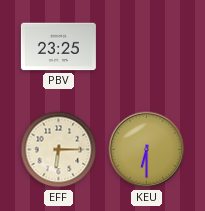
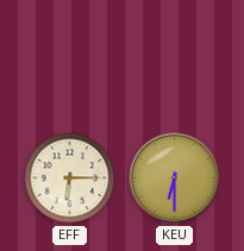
PBV: 23:25 -> none (58, 47)
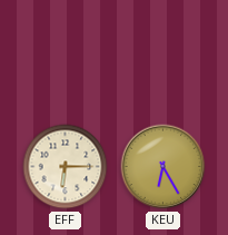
KEU: 6:30 -> 6:25 (163, 167)
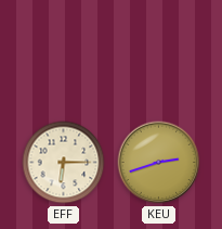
KEU: 6:25 -> 2:42 (159, 163)
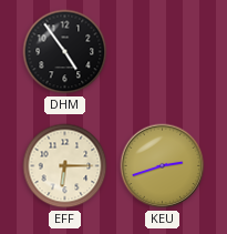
DHM: none -> 4:54 (65, 52)
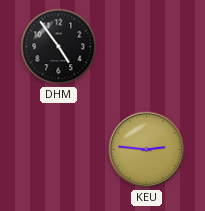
EFF: 6:15 -> none (65, 166)
KEU: 2:42 -> 2:46 (147, 150)
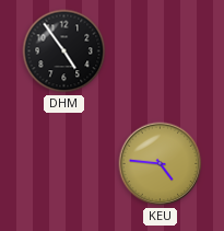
KEU: 2:46 -> 4:46 (161, 164)
